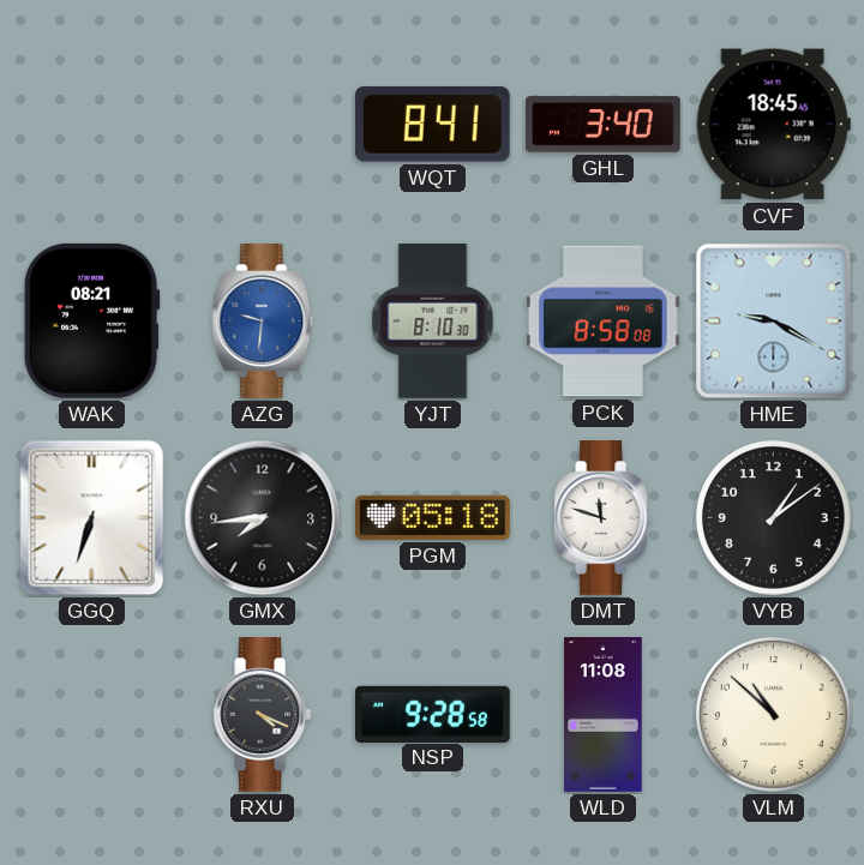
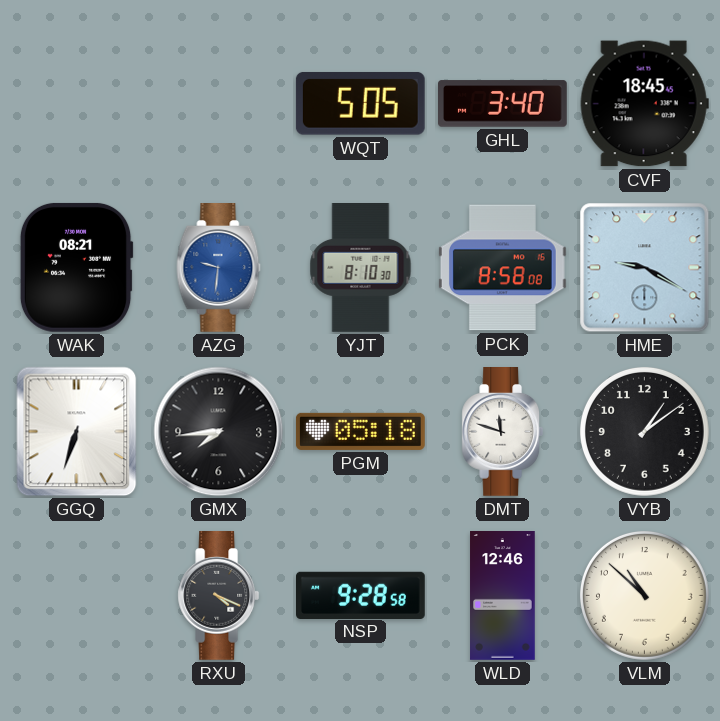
WQT: 8:41 -> 5:05 (360, 103)
WLD: 11:08 -> 12:46 (503, 596)
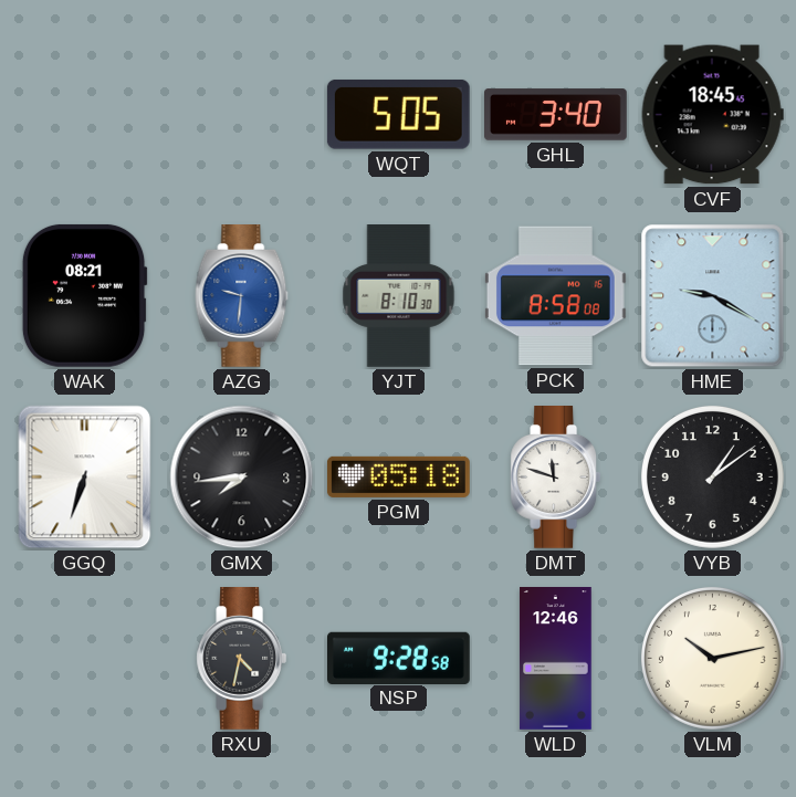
RXU: 4:19 -> 4:32 (242, 659)
VLM: 10:52 -> 10:13 (712, 658)
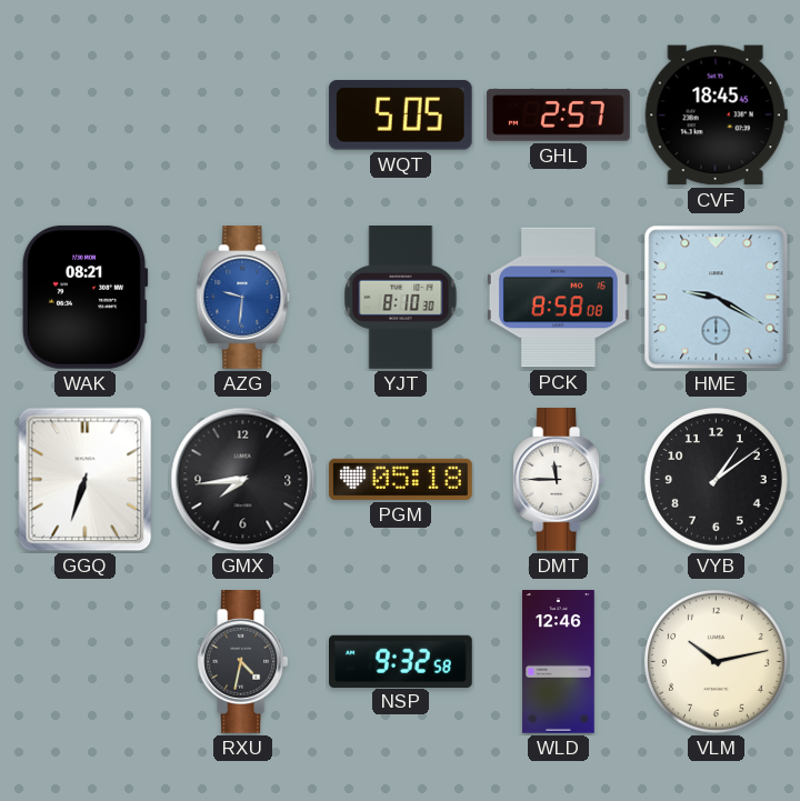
GHL: 3:40 -> 2:57 (559, 116)
DMT: 11:48 -> 11:45 (559, 480)
NSP: 9:28 -> 9:32 (401, 661)
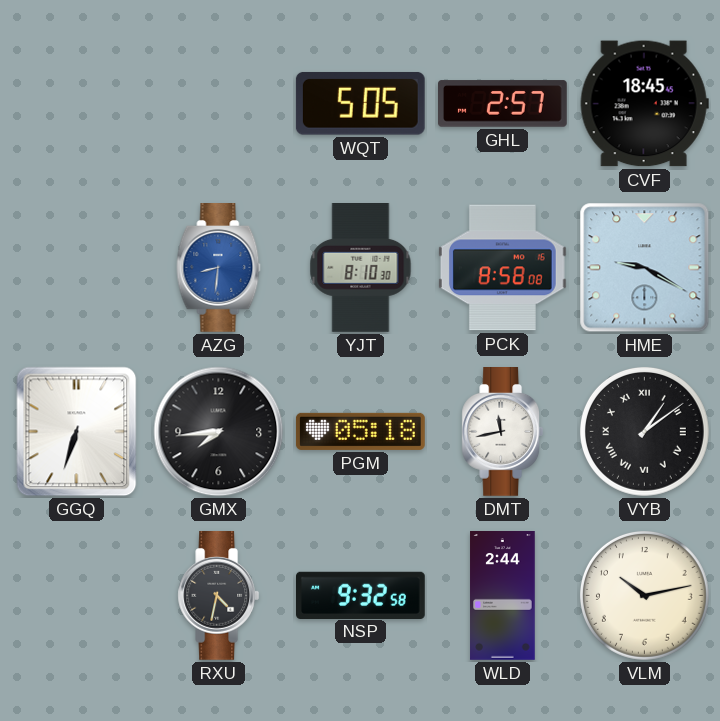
WAK: 08:21 -> none (84, 297)
AZG: 9:31 -> 8:31 (219, 268)
DMT: 11:45 -> 11:43 (503, 432)
VYB numerals: Arabic -> Roman (644, 431)
WLD: 12:46 -> 2:44 (503, 596)
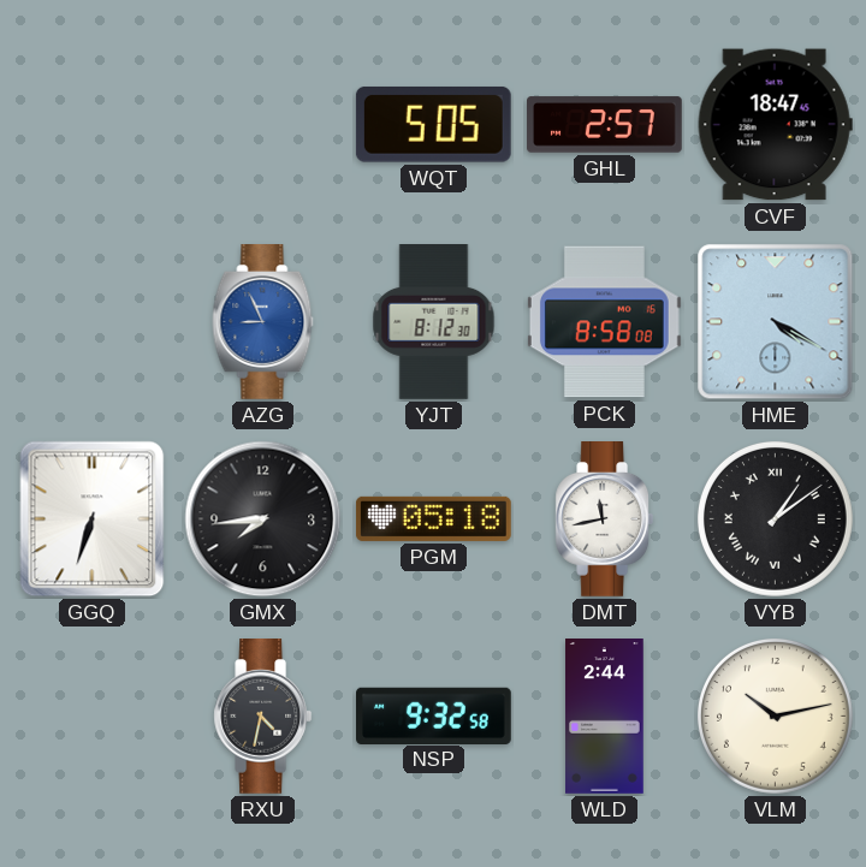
CVF: 18:45 -> 18:47 (775, 125)
AZG: 8:31 -> 8:56 (263, 322)
YJT: 8:10 -> 8:12 (434, 322)
HME: 9:20 -> 4:20 (776, 322)
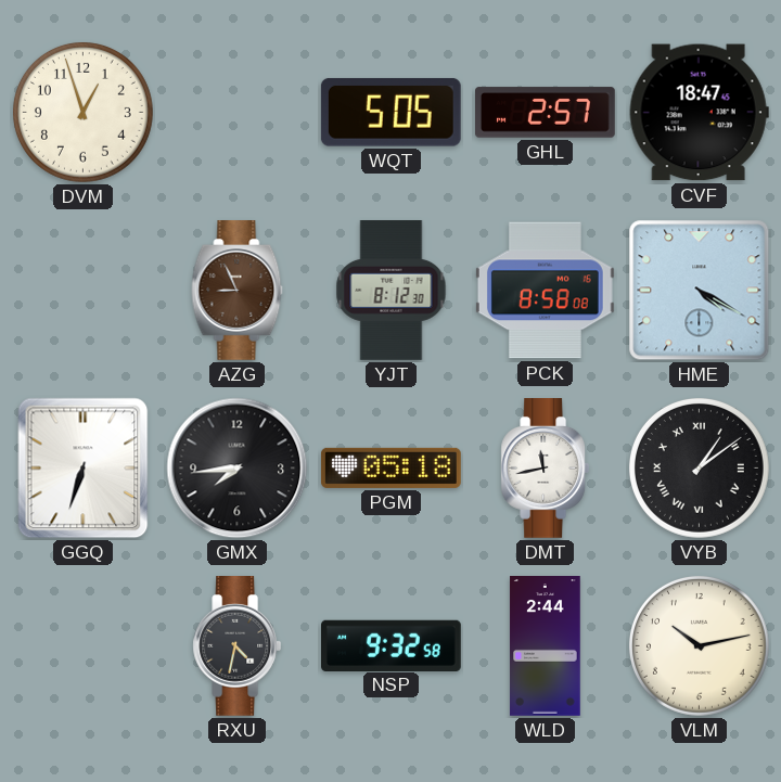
DVM: none -> 12:57 (82, 112)
AZG dial: blue -> brown (238, 291)
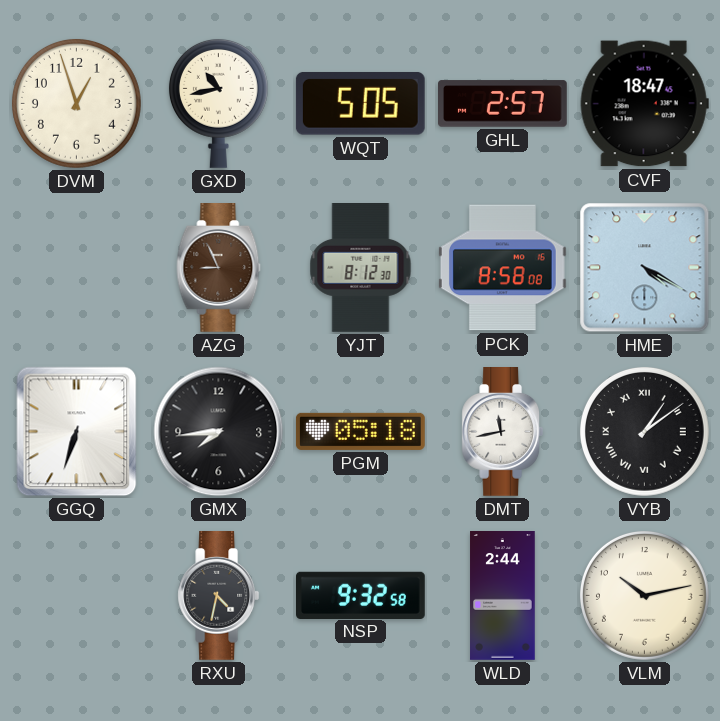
GXD: none -> 10:43 (218, 103)
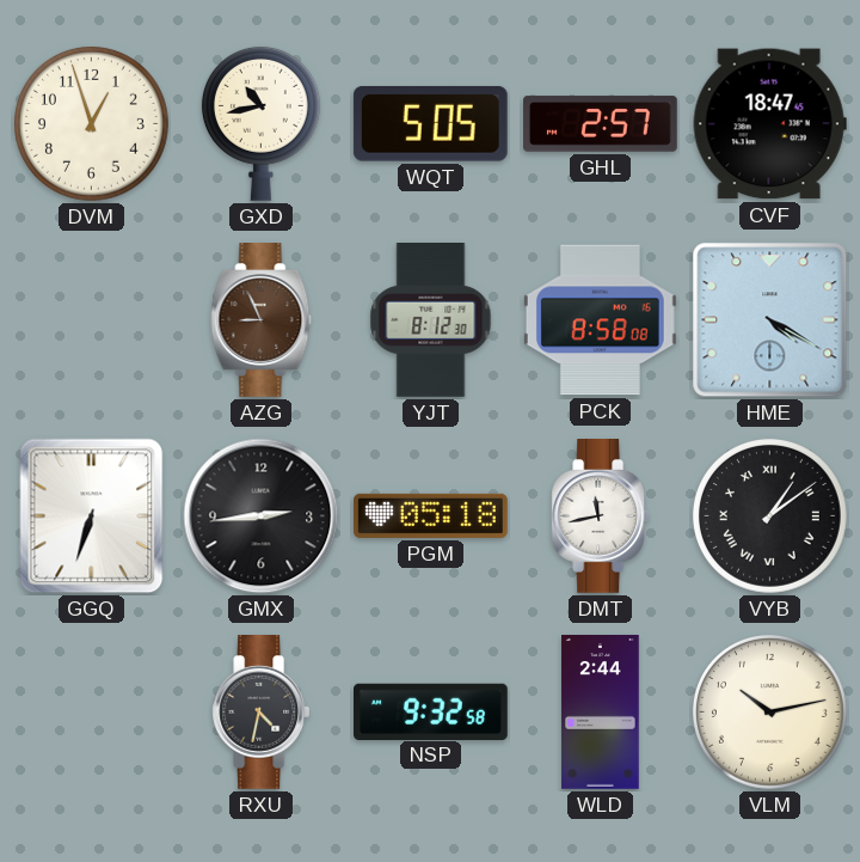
GMX: 7:44 -> 2:44 (262, 516)
